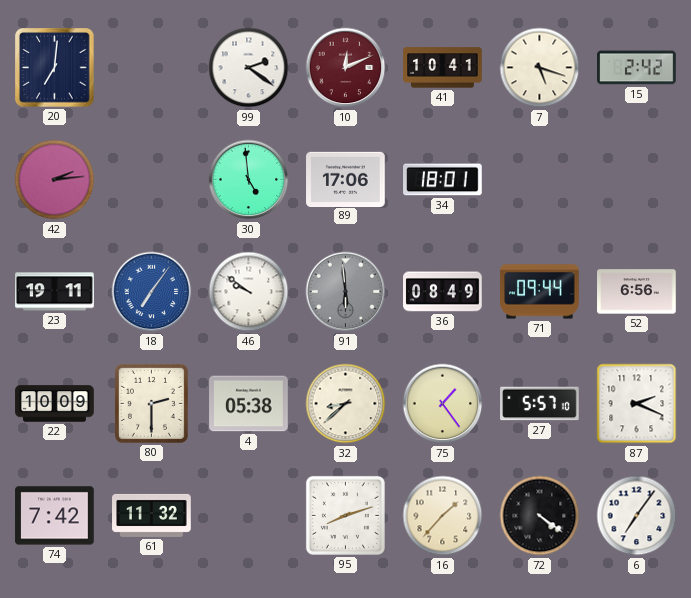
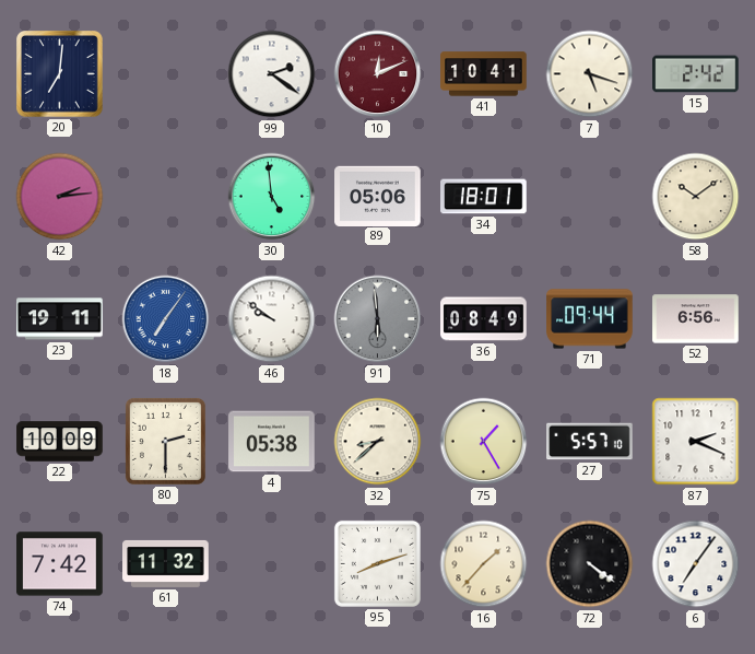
89: 17:06 -> 05:06 (378, 196)
58: none -> 10:09 (696, 197)
75: 1:24 -> 1:25 (484, 442)
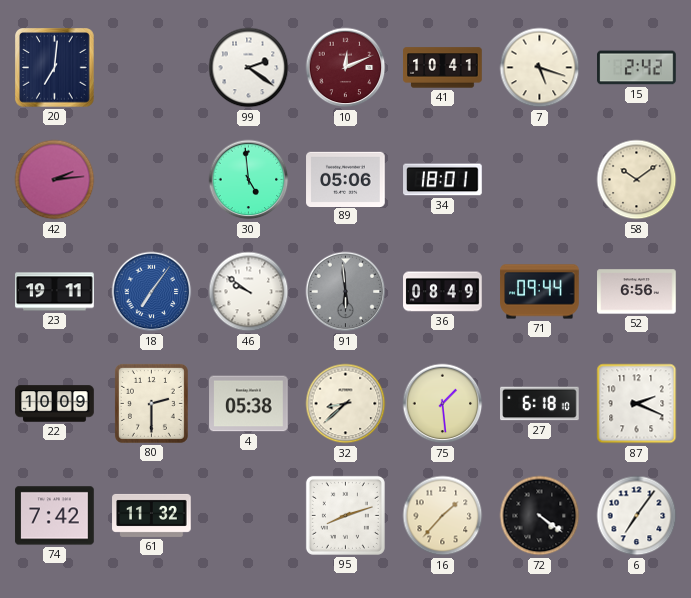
75: 1:25 -> 1:29 (443, 404)
27: 5:57 -> 6:18 (540, 404)
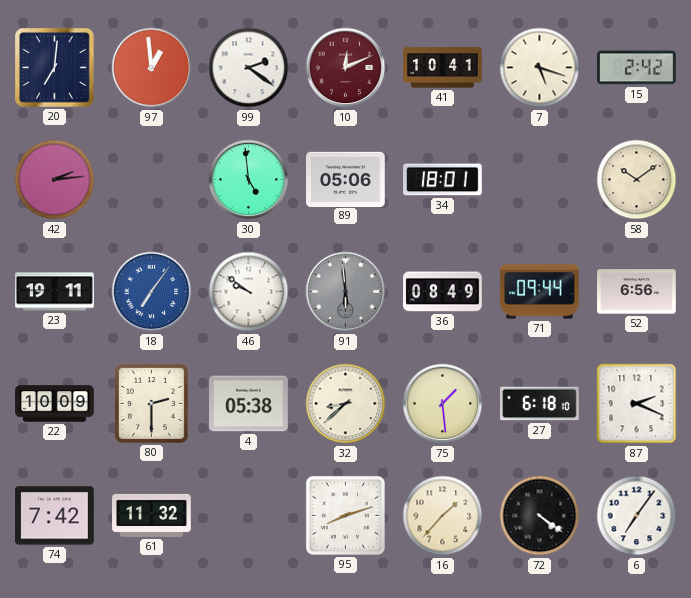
97: none -> 12:59 (152, 68)
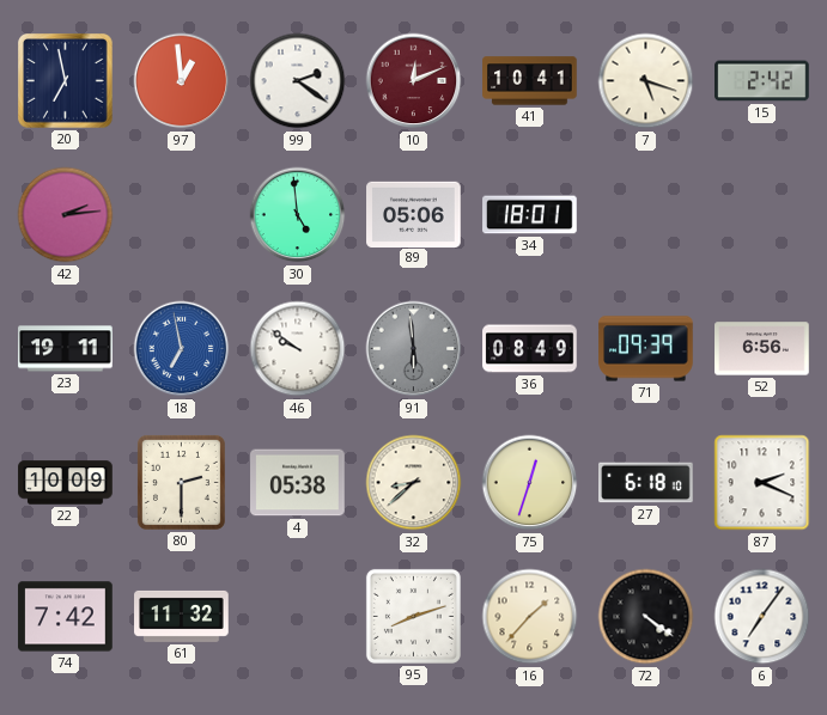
20: 7:01 -> 6:58 (66, 81)
58: 10:09 -> none (637, 180)
18: 7:06 -> 6:58 (182, 349)
71: 09:44 -> 09:39 (646, 349)
75: 1:29 -> 12:33 (530, 483)
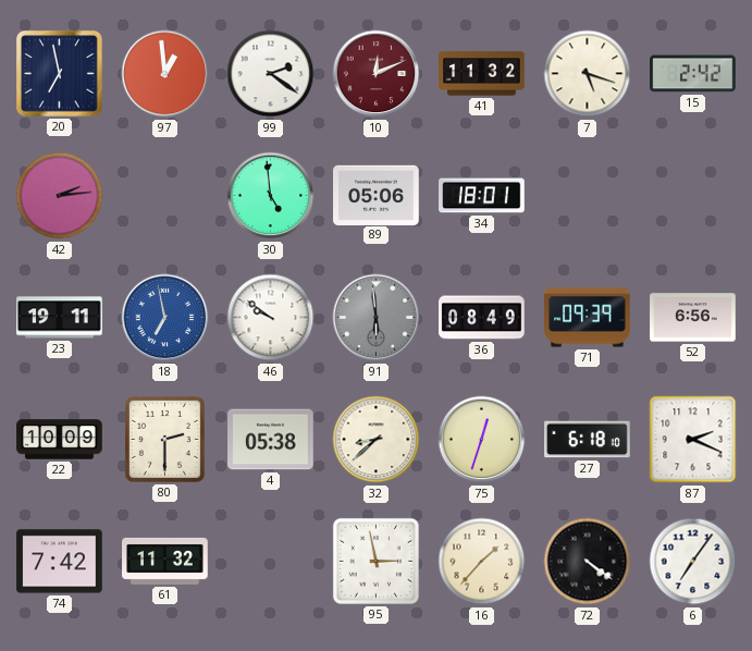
41: 10:41 -> 11:32 (482, 74)
95: 8:12 -> 2:58 (375, 561)
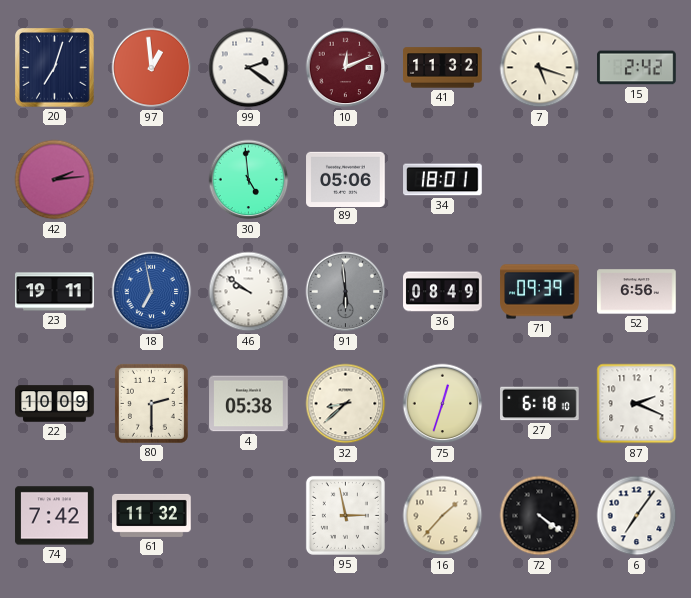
20: 6:58 -> 7:03 (55, 68)
